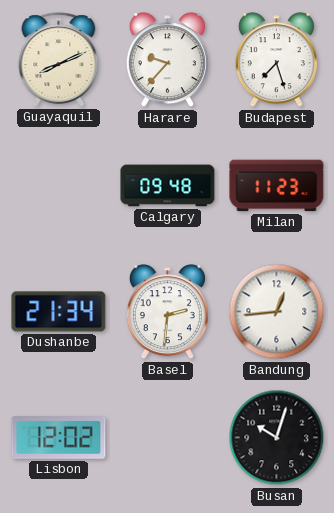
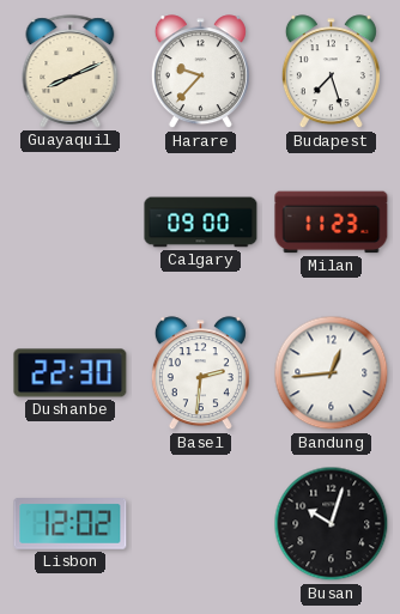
Calgary: 09:48 -> 09:00 (201, 223)
Dushanbe: 21:34 -> 22:30 (71, 373)
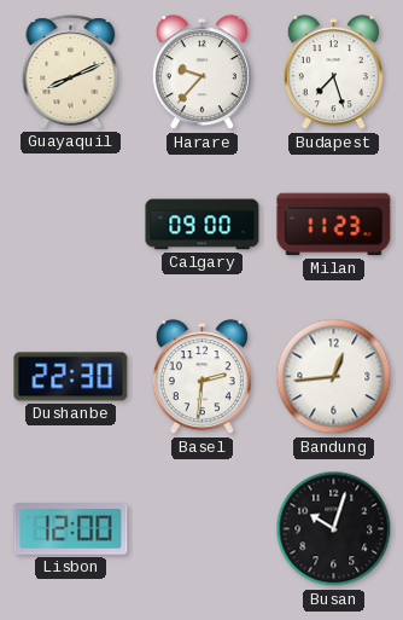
Lisbon: 12:02 -> 12:00 (71, 529)
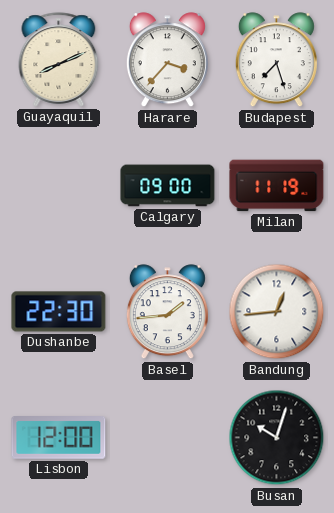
Harare: 9:37 -> 3:37 (167, 60)
Milan: 11:23 -> 11:19 (277, 186)
Basel: 2:31 -> 1:44 (167, 312)
